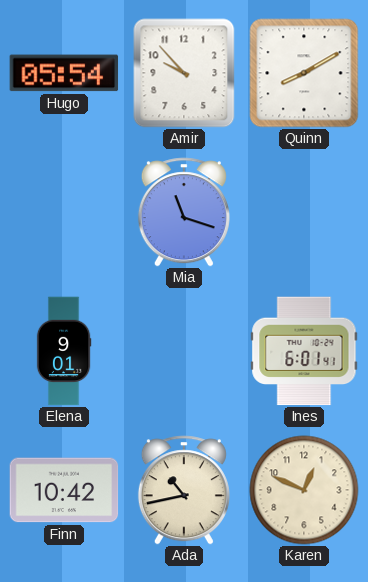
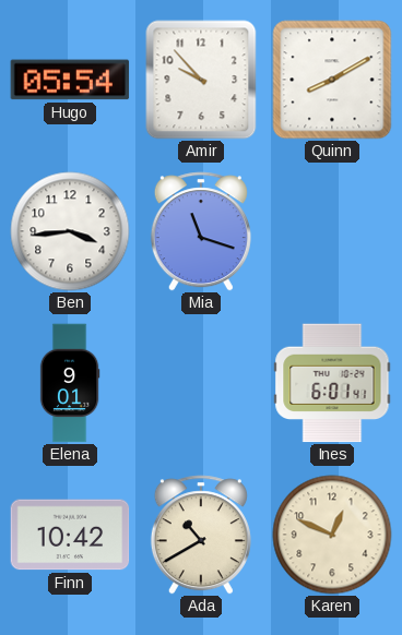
Ben: none -> 3:44 (70, 231)
Ada: 10:43 -> 10:40 (201, 535)
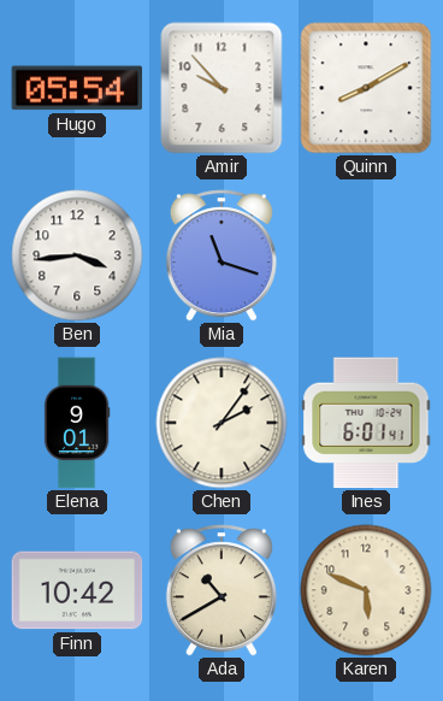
Chen: none -> 2:06 (221, 423)
Karen: 12:49 -> 5:49 (366, 590)
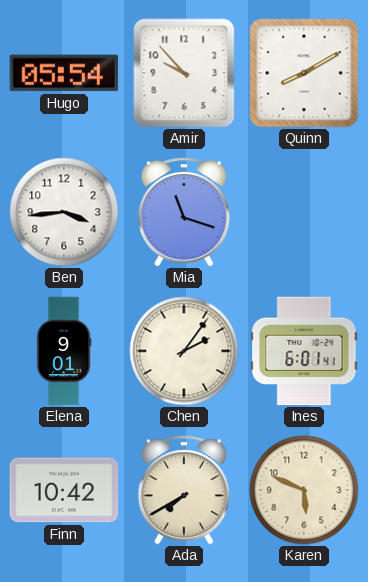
Ada: 10:40 -> 7:40 (184, 490)
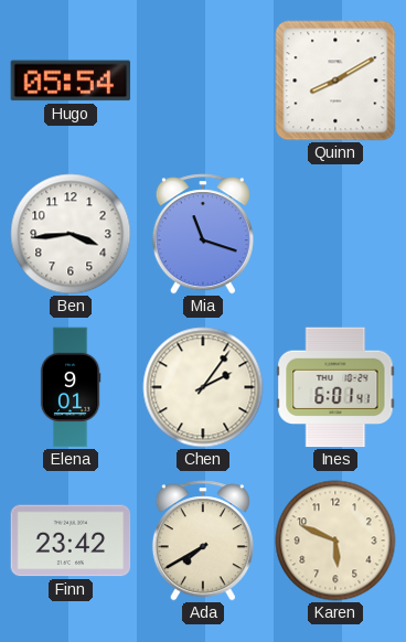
Amir: 9:53 -> none (184, 73)
Finn: 10:42 -> 23:42 (71, 541)
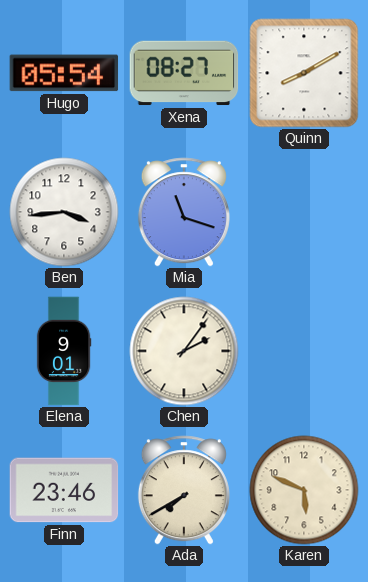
Xena: none -> 08:27 (184, 73)
Ines: 6:01 -> none (335, 387)
Finn: 23:42 -> 23:46 (64, 490)
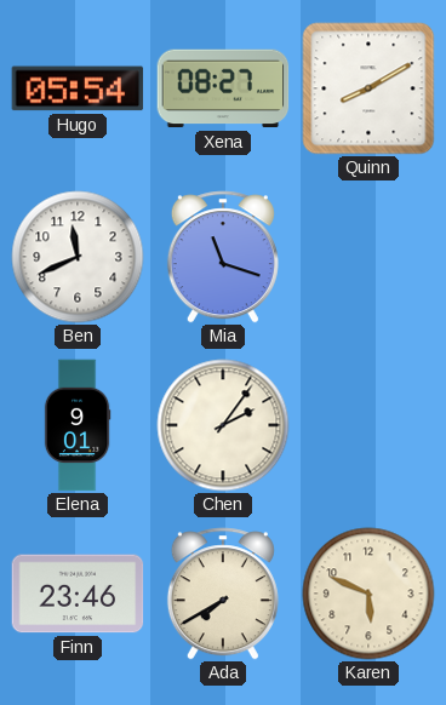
Ben: 3:44 -> 11:41 (78, 257)
